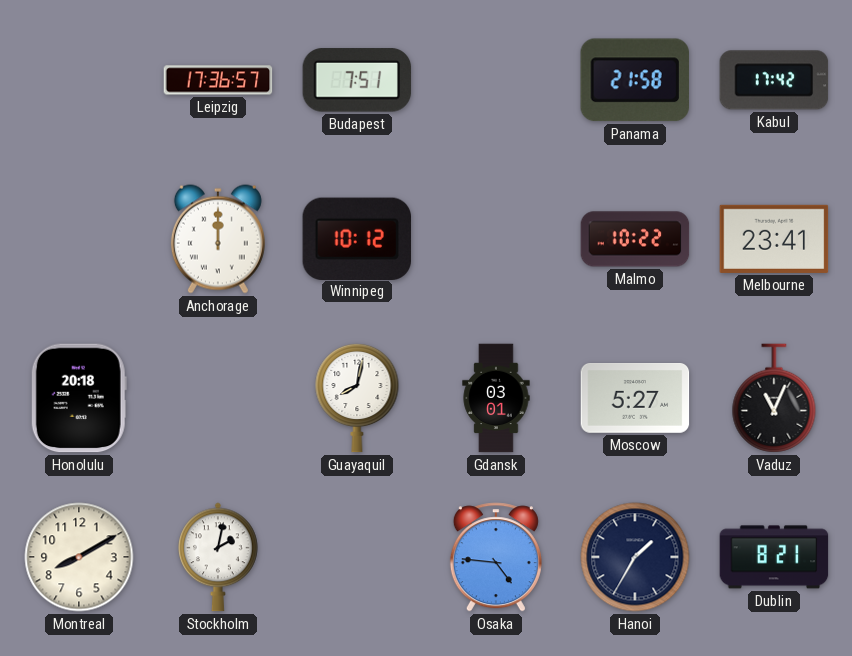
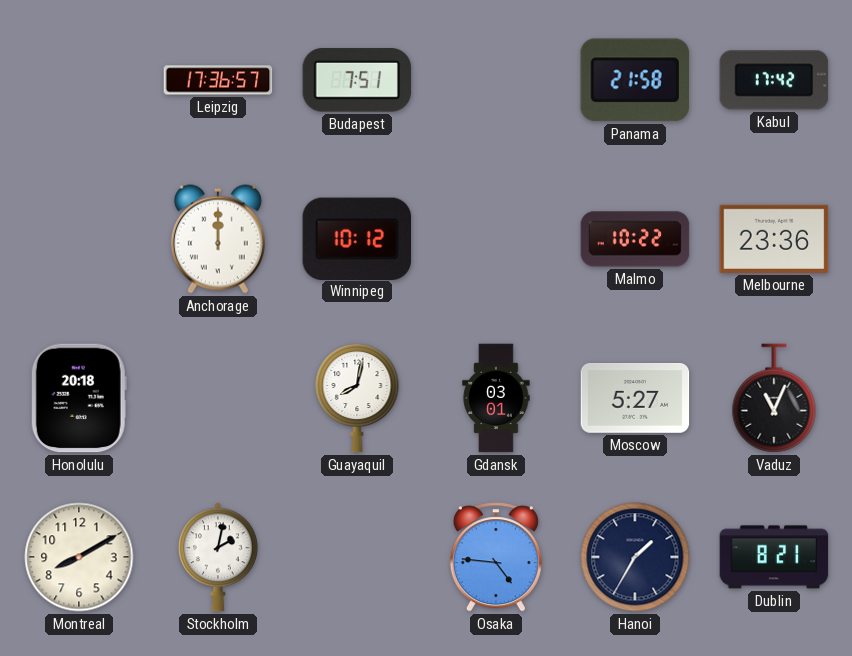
Melbourne: 23:41 -> 23:36 (774, 239)
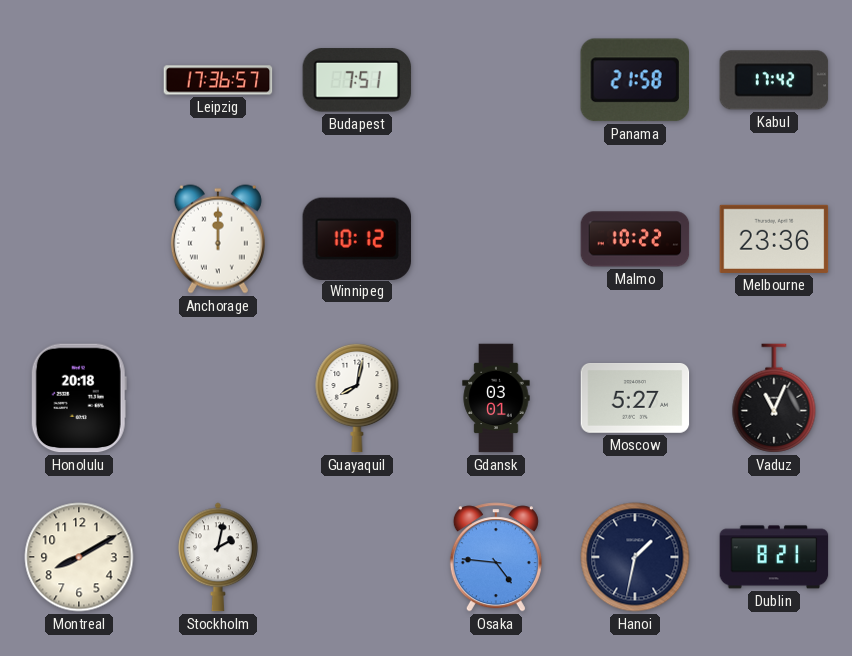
Hanoi: 1:35 -> 1:32 (635, 557)
